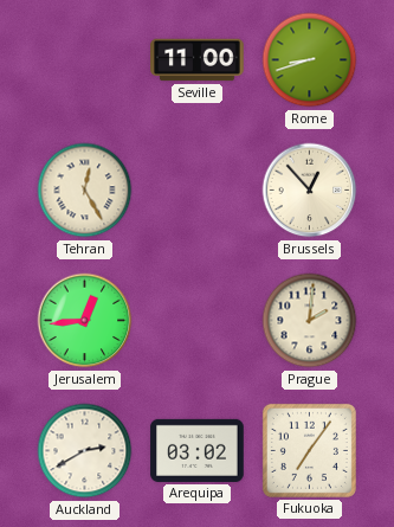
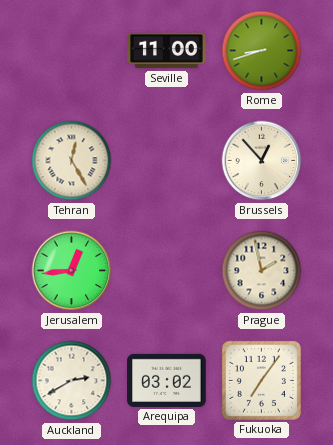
Prague: 2:01 -> 1:58 (262, 271)
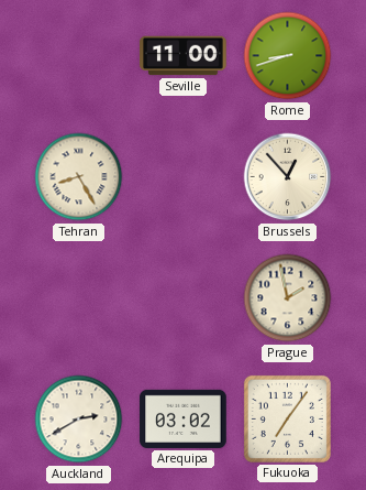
Tehran: 12:25 -> 8:25 (79, 177)
Jerusalem: 12:44 -> none (72, 271)
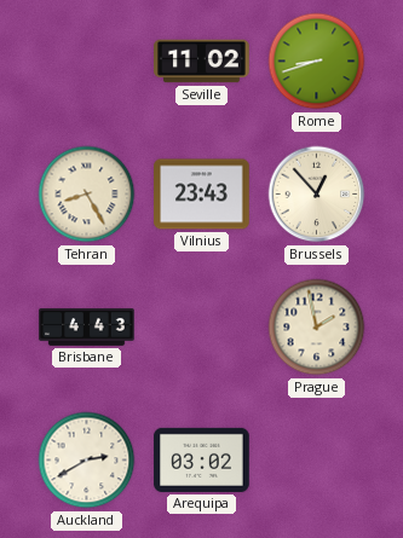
Seville: 11:00 -> 11:02 (202, 62)
Vilnius: none -> 23:43 (202, 195)
Brisbane: none -> 4:43 (87, 328)
Fukuoka: 7:06 -> none (287, 418)
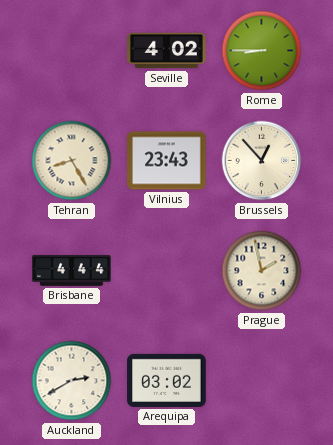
Seville: 11:02 -> 4:02 (167, 51)
Rome: 8:42 -> 8:45 (262, 51)
Brisbane: 4:43 -> 4:44 (72, 271)
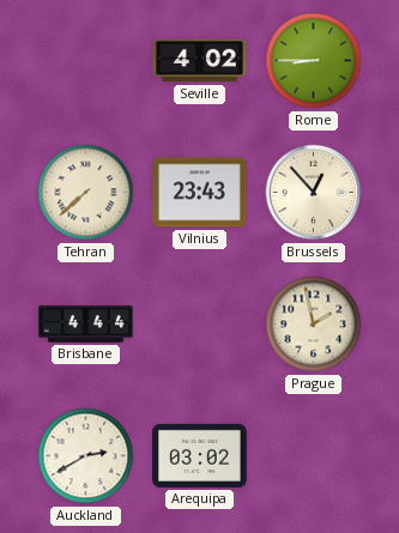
Tehran: 8:25 -> 7:38 (86, 193)
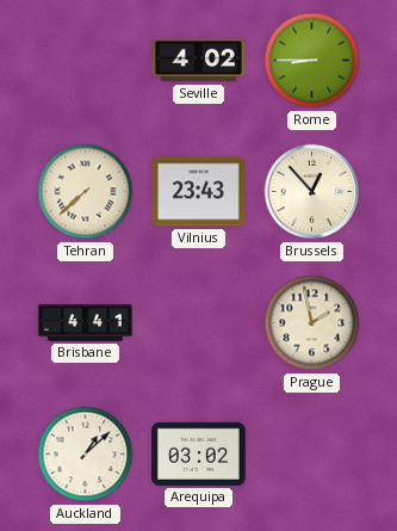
Brisbane: 4:44 -> 4:41 (86, 323)
Auckland: 2:40 -> 1:08 (86, 455)
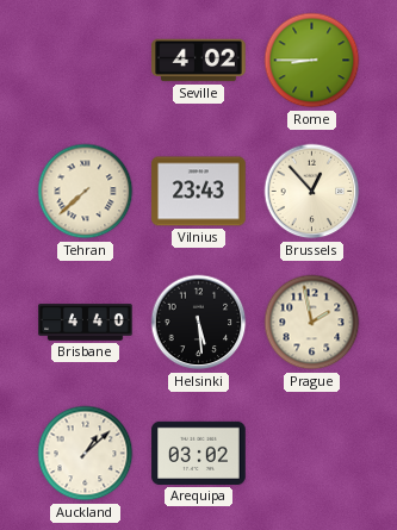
Brisbane: 4:41 -> 4:40 (86, 323)
Helsinki: none -> 5:29 (199, 323)
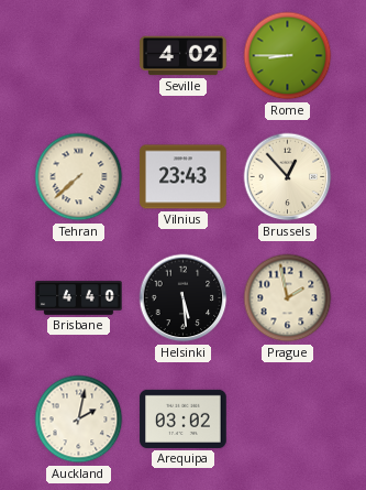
Auckland: 1:08 -> 2:02 (79, 420)
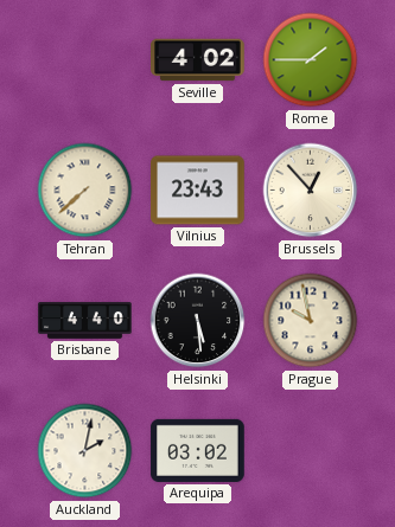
Rome: 8:45 -> 1:45 (311, 60)
Prague: 1:58 -> 9:58 (311, 321)
